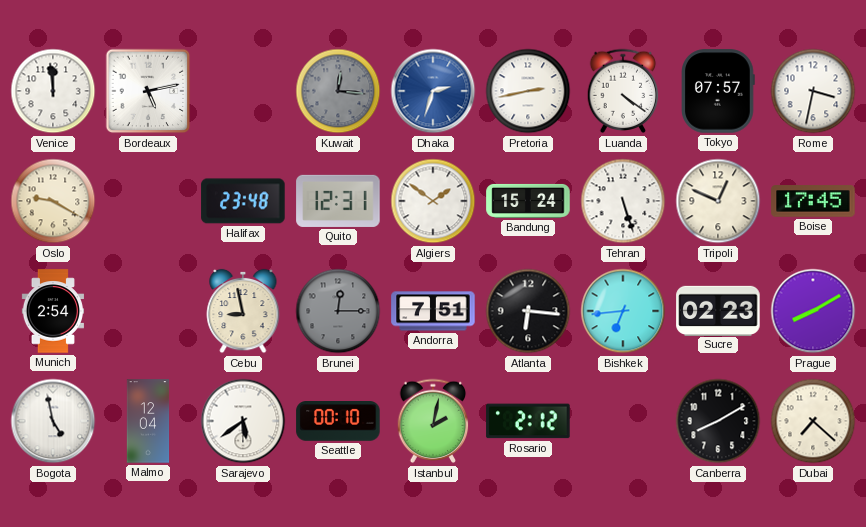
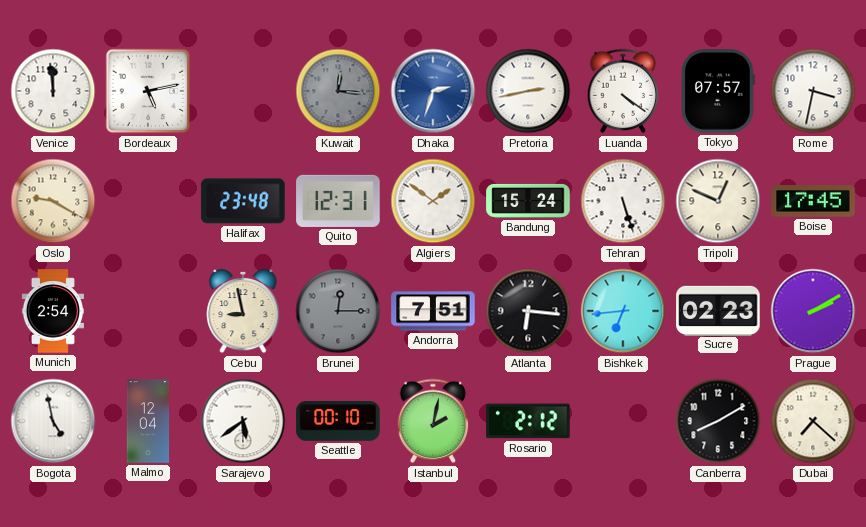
Prague: 8:10 -> 2:10 (813, 311)
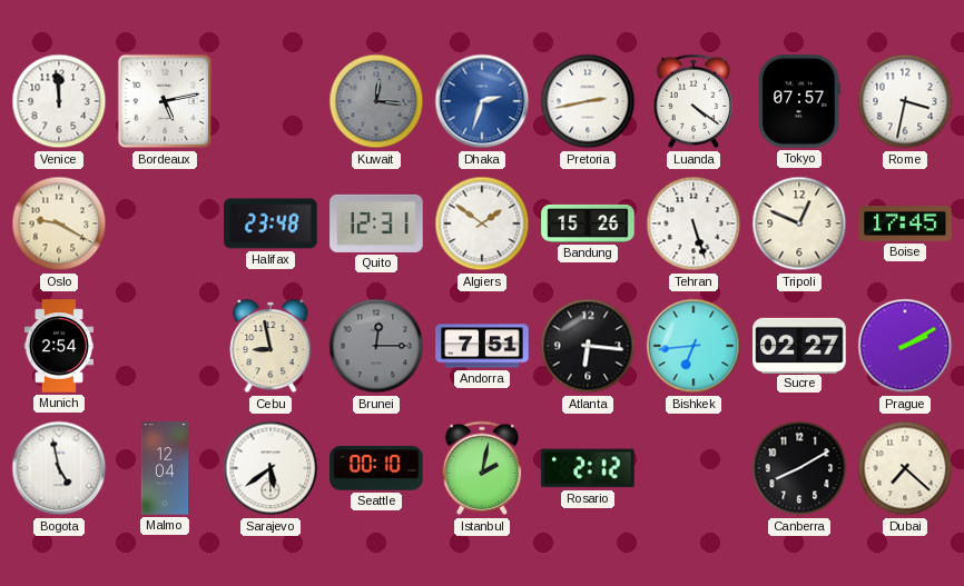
Bandung: 15:24 -> 15:26 (588, 224)
Sucre: 02:23 -> 02:27 (799, 345)
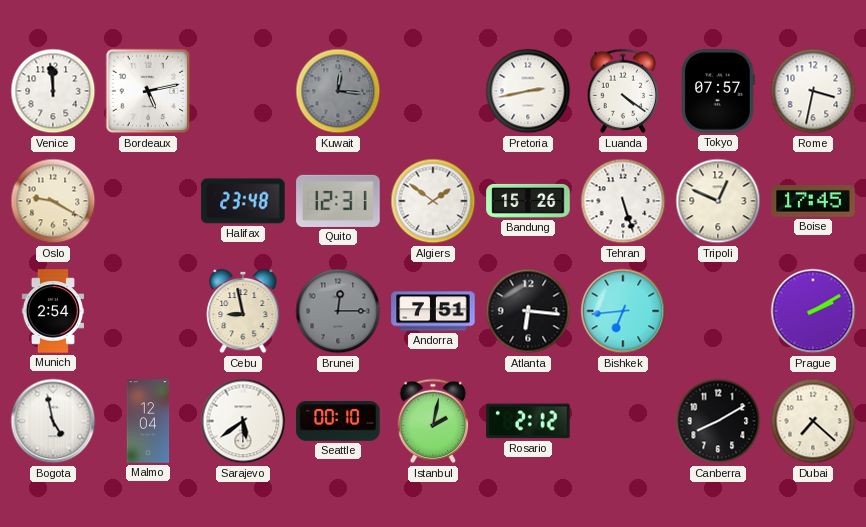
Dhaka: 2:33 -> none (482, 101)
Sucre: 02:27 -> none (799, 345)
